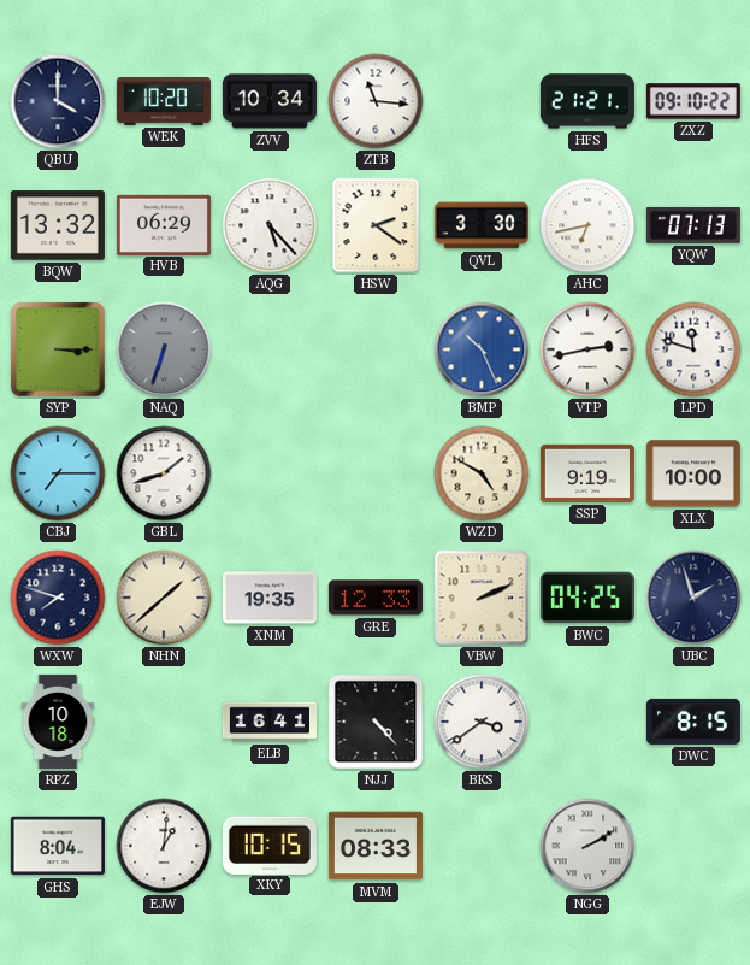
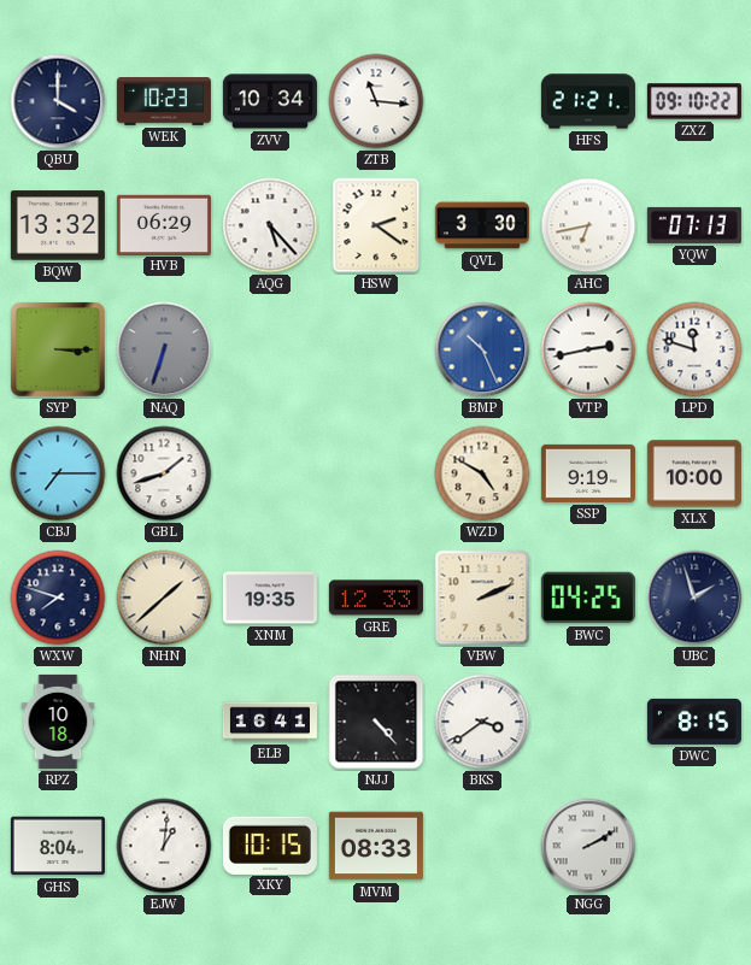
WEK: 10:20 -> 10:23 (164, 102)
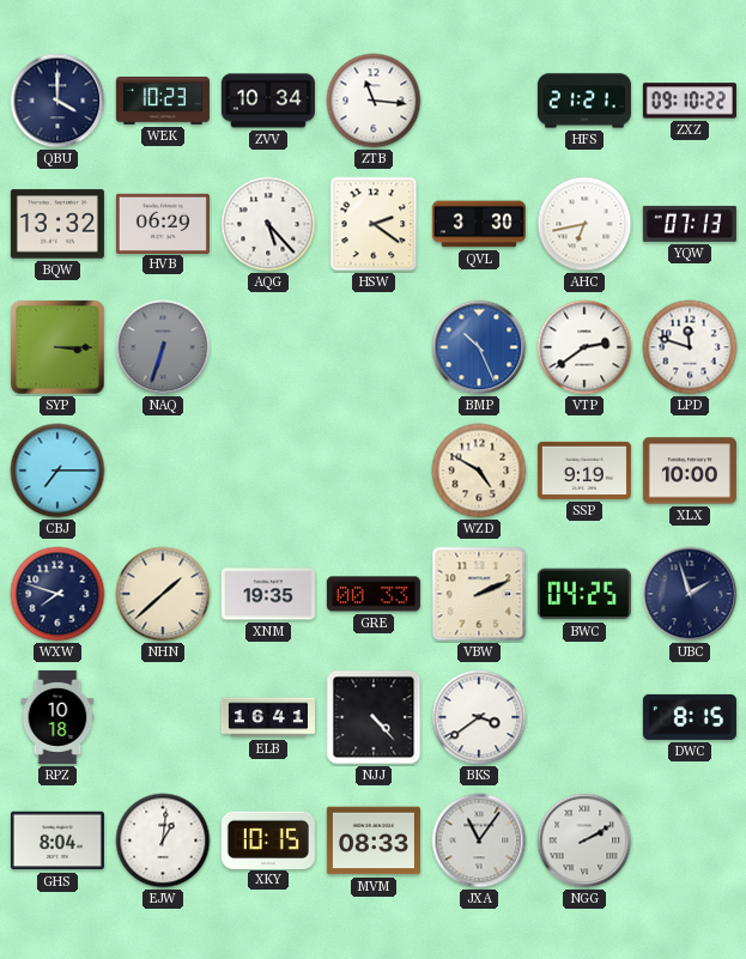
VTP: 2:43 -> 2:39 (584, 347)
GBL: 1:42 -> none (164, 473)
GRE: 12:33 -> 00:33 (374, 594)
JXA: none -> 11:06 (479, 840)
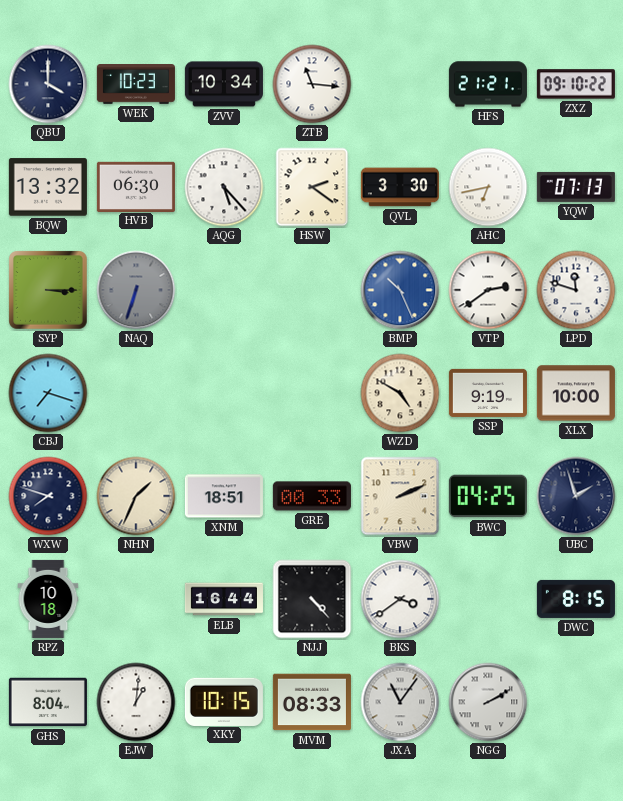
HVB: 06:29 -> 06:30 (136, 186)
CBJ: 7:15 -> 7:18 (48, 393)
NHN: 1:38 -> 1:34 (136, 496)
XNM: 19:35 -> 18:51 (224, 496)
ELB: 16:41 -> 16:44 (224, 599)
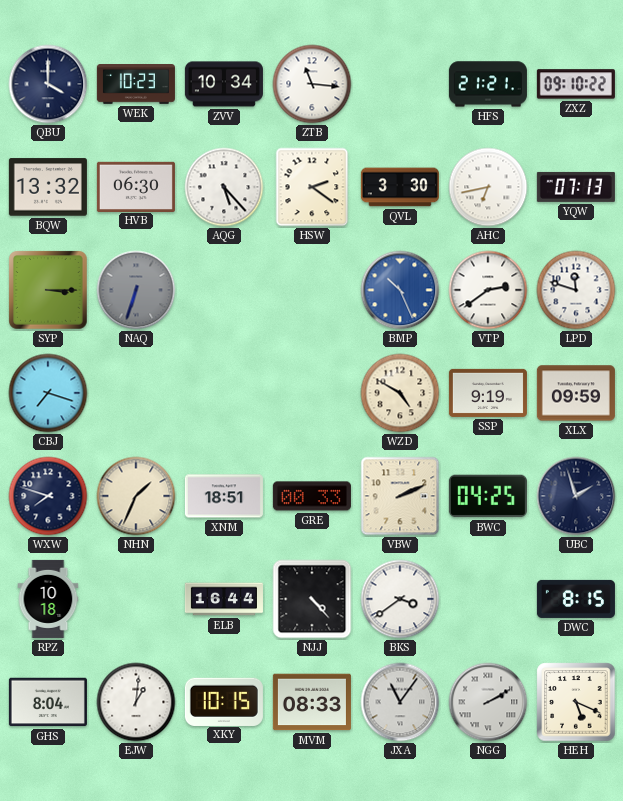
XLX: 10:00 -> 09:59 (576, 393)
HEH: none -> 5:19 (576, 702)
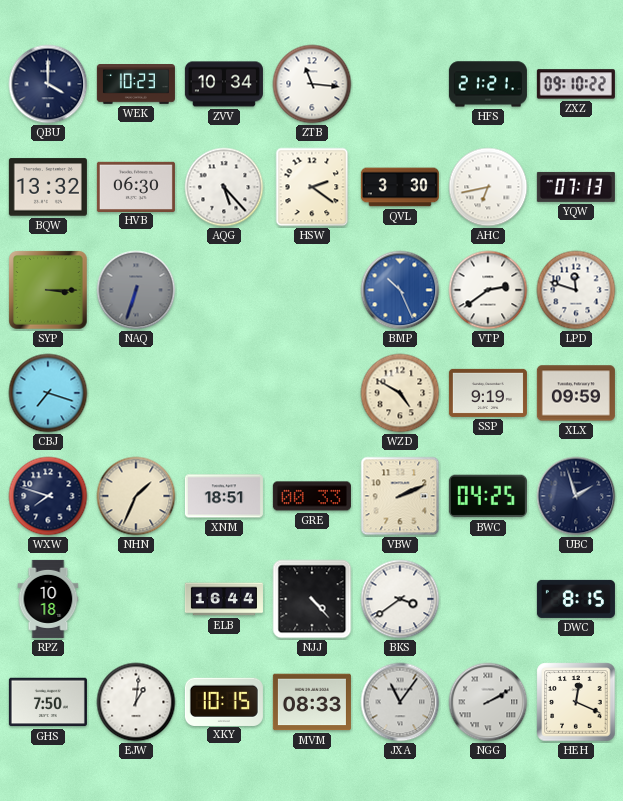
GHS: 8:04 -> 7:50 (48, 702)
HEH: 5:19 -> 12:19 (576, 702)
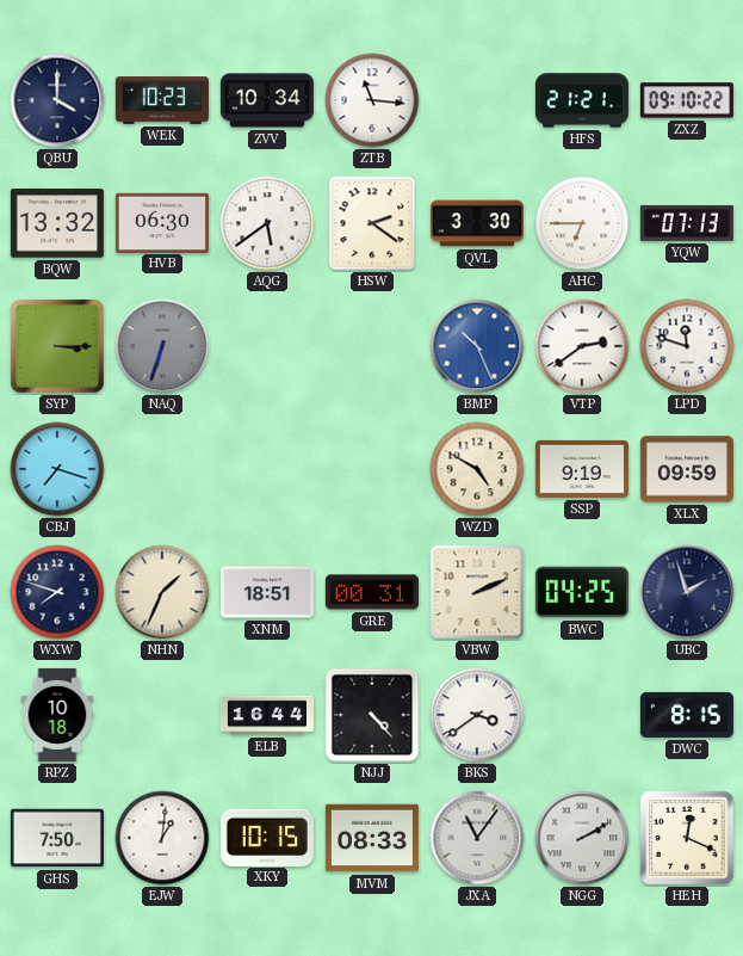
AQG: 5:23 -> 5:39 (267, 223)
AHC: 6:43 -> 6:45 (582, 223)
GRE: 00:33 -> 00:31 (372, 592)
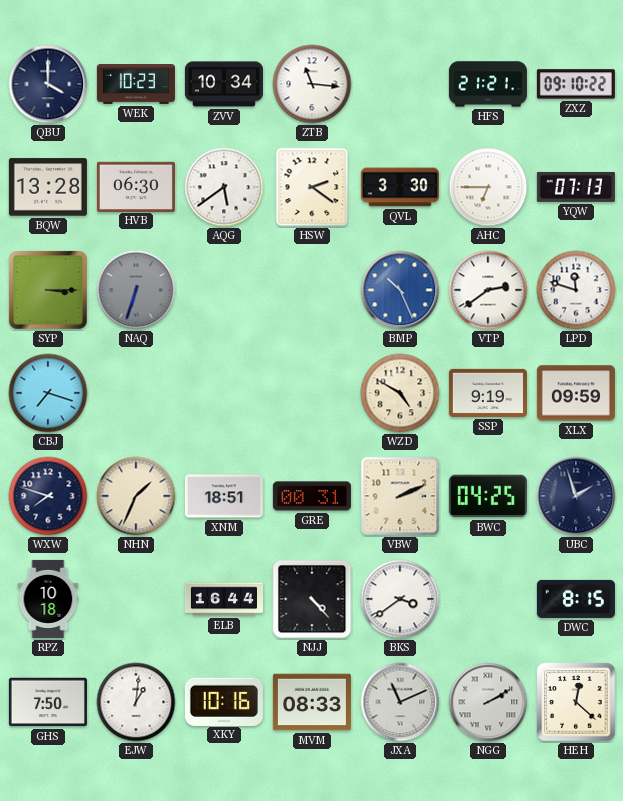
BQW: 13:32 -> 13:28 (48, 187)
XKY: 10:15 -> 10:16 (224, 701)
JXA: 11:06 -> 11:11 (400, 702)
HEH: 12:19 -> 12:22 (576, 702)
